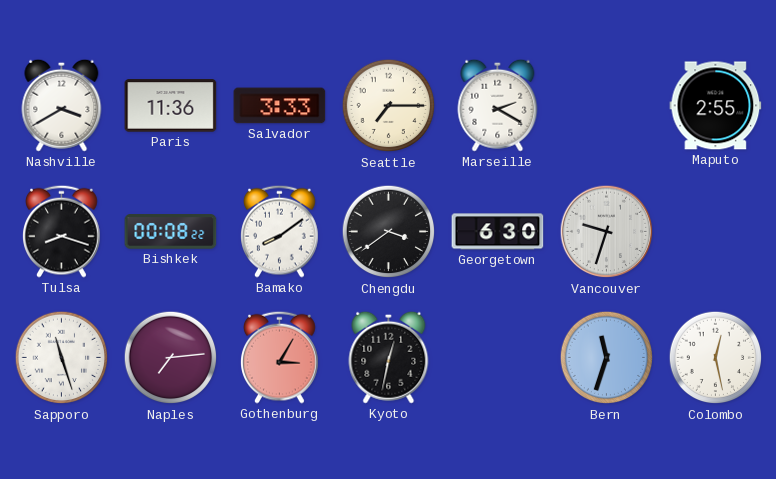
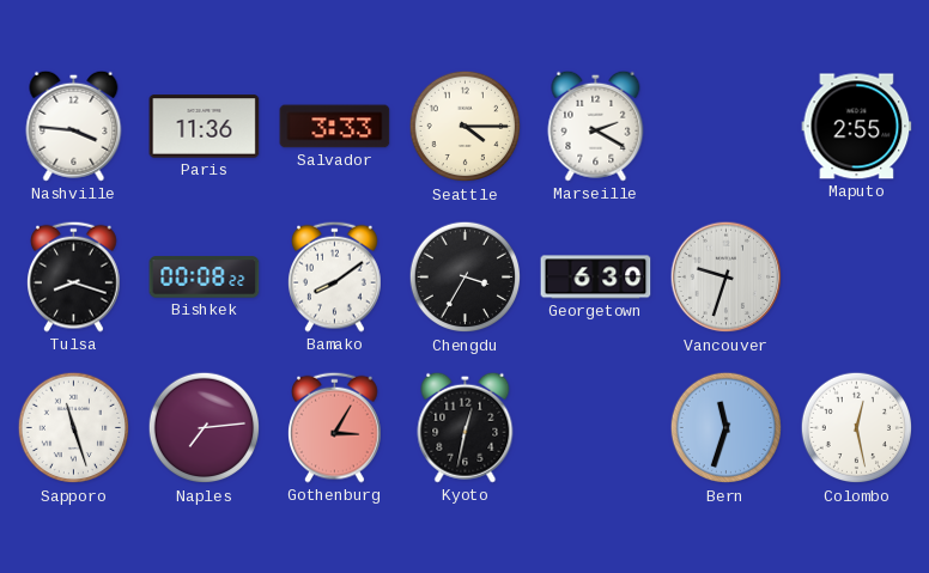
Nashville: 3:40 -> 3:46 (74, 126)
Seattle: 7:15 -> 4:15 (466, 127)
Chengdu: 3:39 -> 3:35 (466, 278)
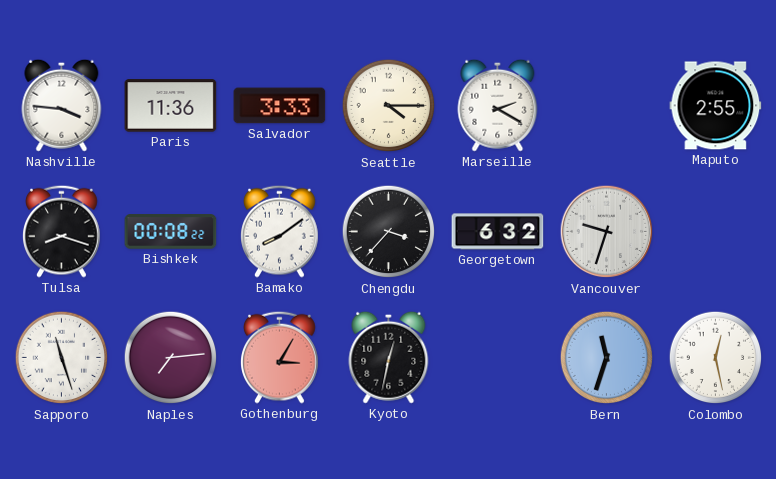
Chengdu: 3:35 -> 3:37 (389, 232)
Georgetown: 6:30 -> 6:32 (498, 232)
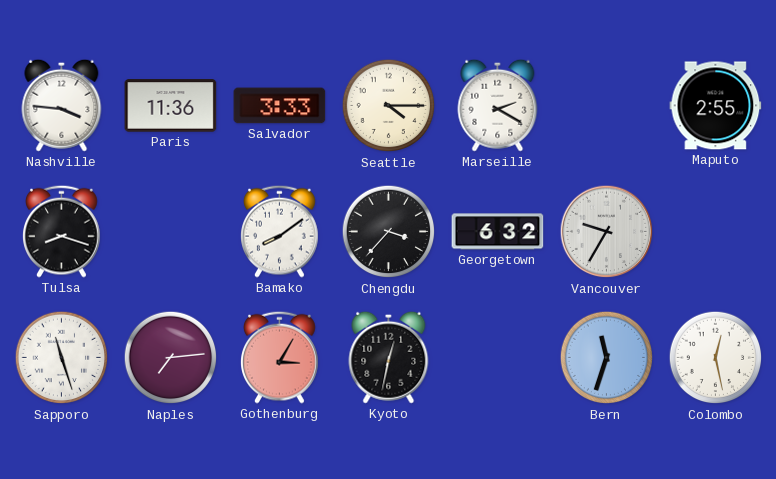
Bishkek: 00:08 -> none (171, 232)
Vancouver: 9:33 -> 9:35 (607, 232)
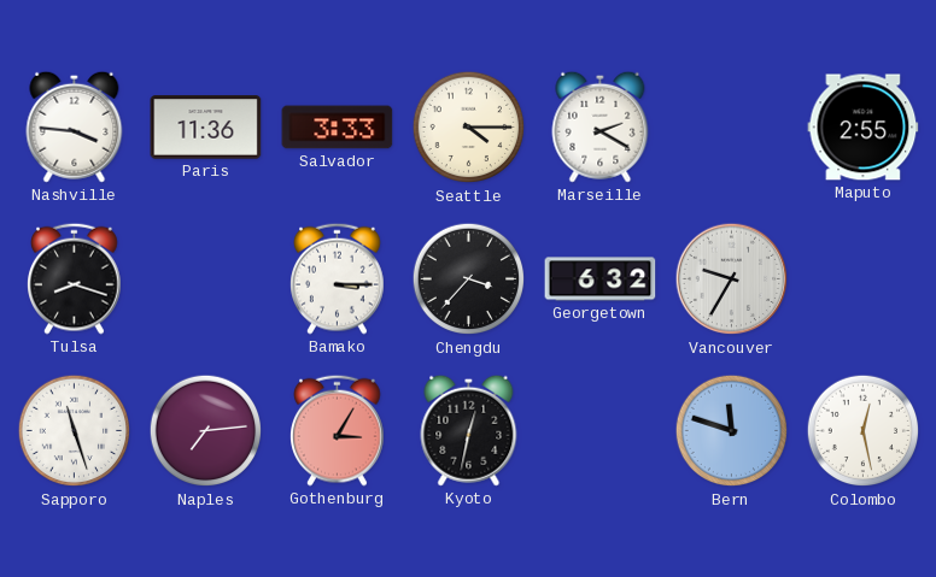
Bamako: 8:09 -> 3:15 (338, 278)
Bern: 11:33 -> 11:48 (732, 431)
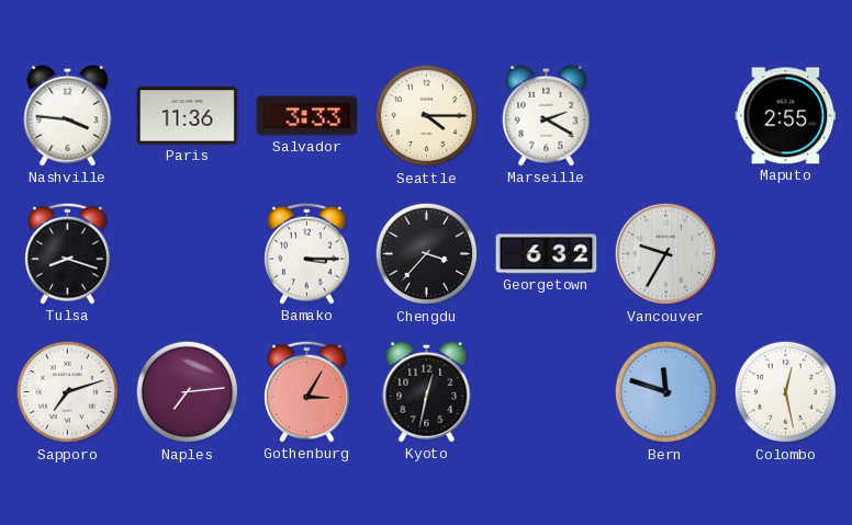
Sapporo: 11:27 -> 7:12 (68, 392)
